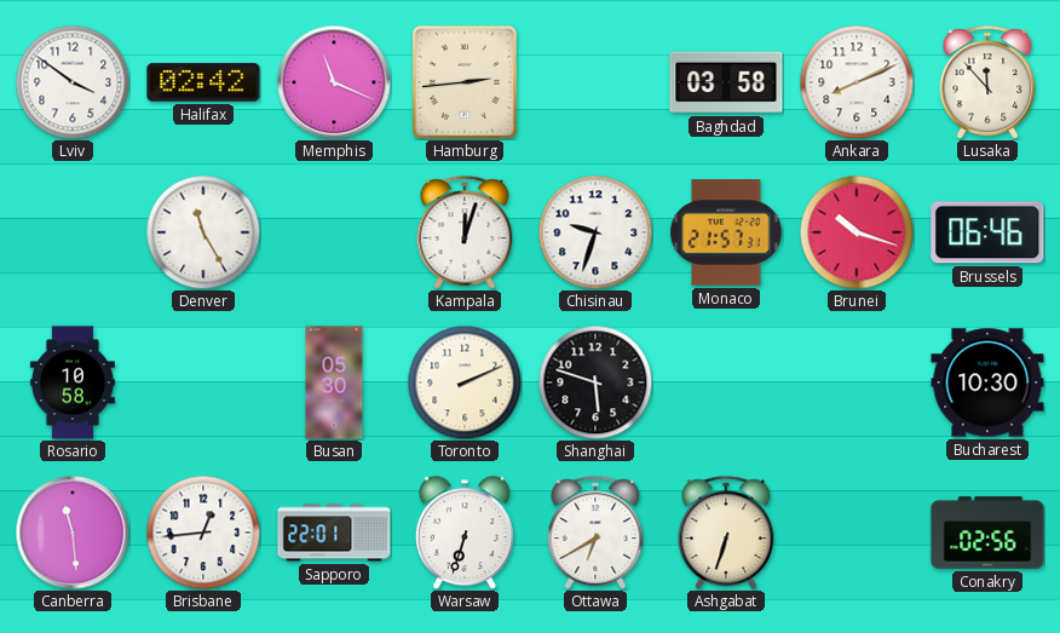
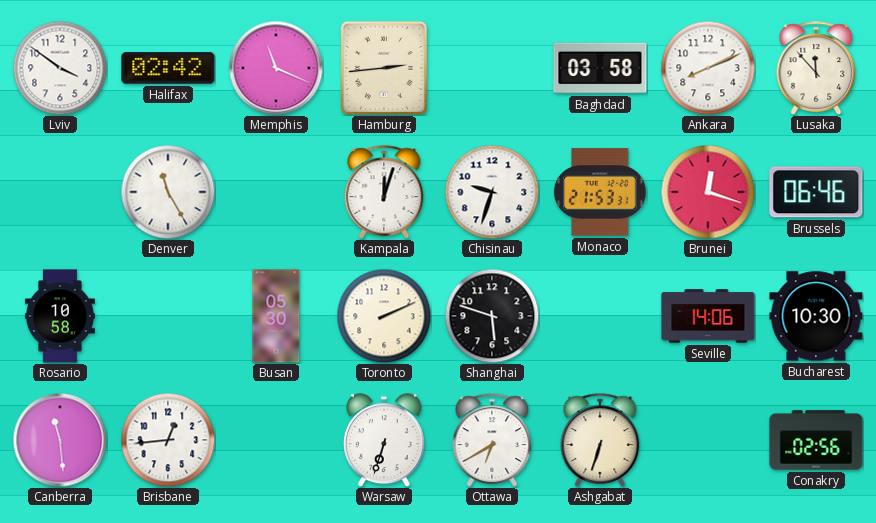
Monaco: 21:57 -> 21:53 (600, 192)
Brunei: 10:18 -> 12:18 (708, 192)
Seville: none -> 14:06 (708, 316)
Sapporo: 22:01 -> none (334, 533)
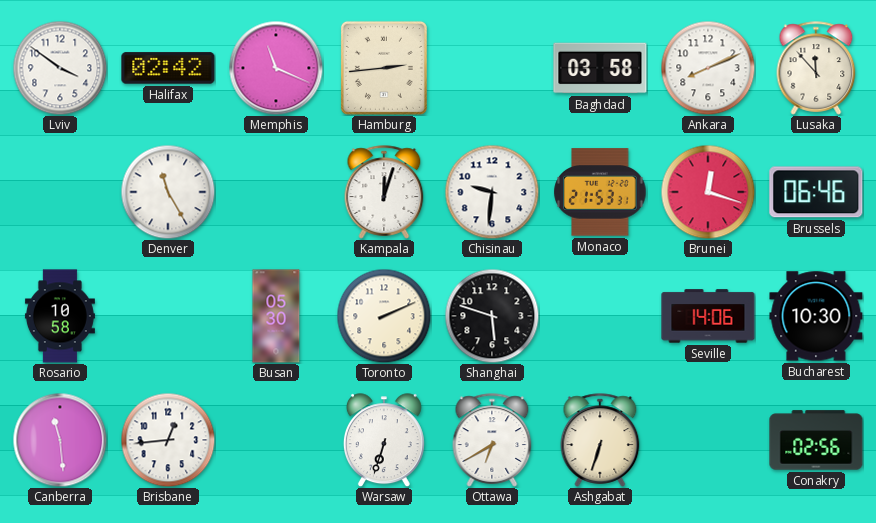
Chisinau: 9:33 -> 9:31 (492, 192)
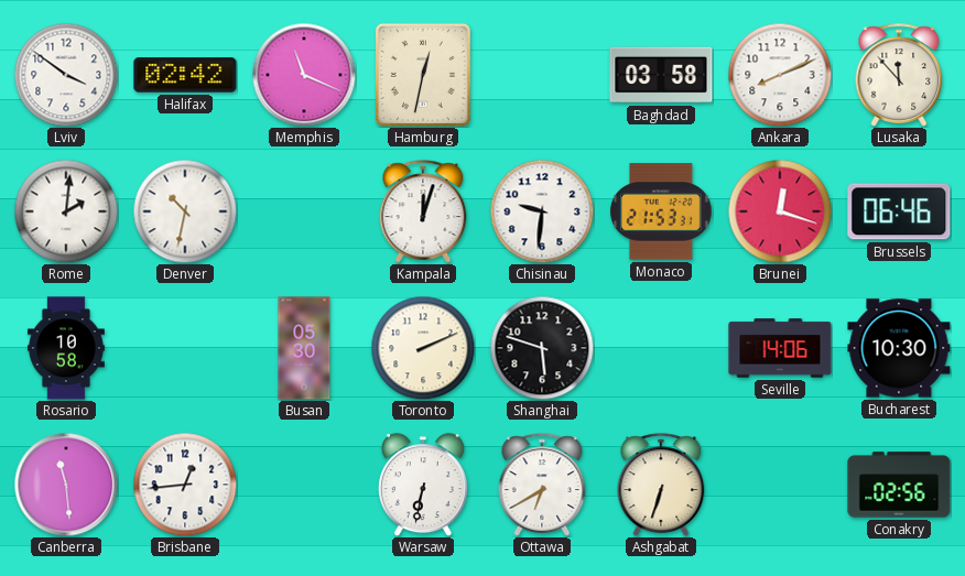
Hamburg: 2:44 -> 12:32 (423, 75)
Rome: none -> 2:01 (66, 211)
Denver: 11:25 -> 10:32 (185, 211)
Warsaw: 6:33 -> 6:32 (423, 485)
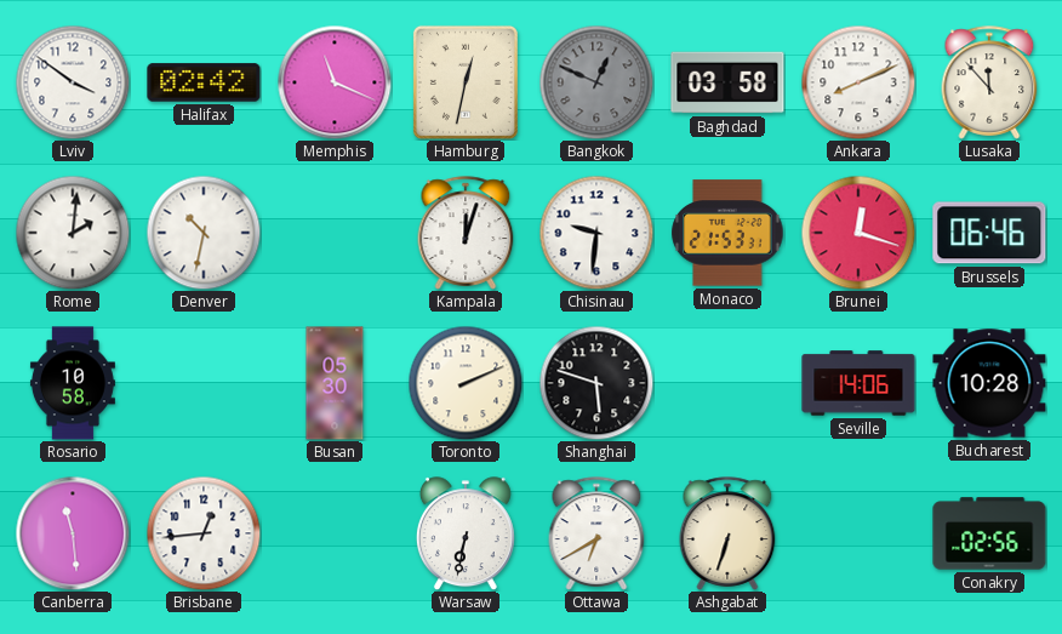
Bangkok: none -> 12:49 (596, 82)
Bucharest: 10:30 -> 10:28 (989, 383)
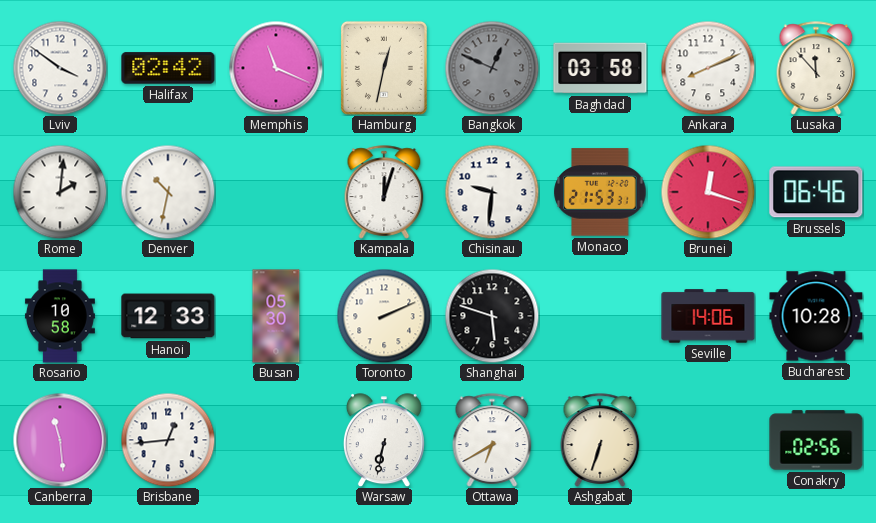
Hanoi: none -> 12:33 (168, 316)
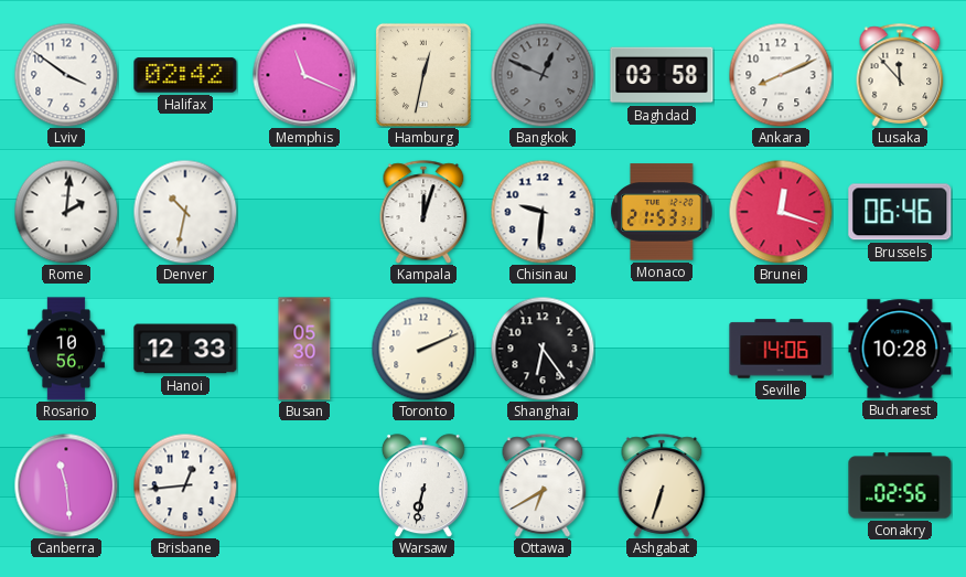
Rosario: 10:58 -> 10:56 (66, 349)
Shanghai: 5:48 -> 6:24 (543, 349)
